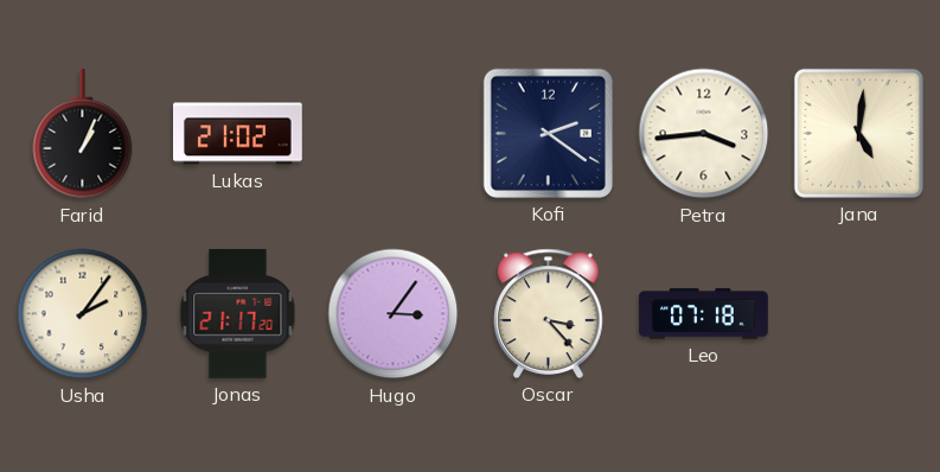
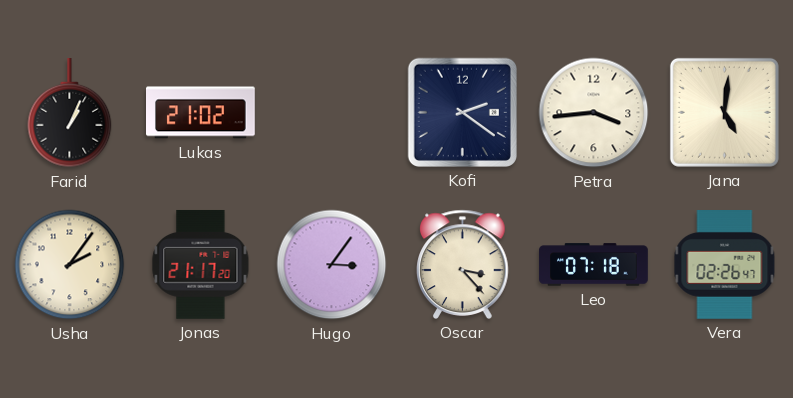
Vera: none -> 02:26 (725, 265)
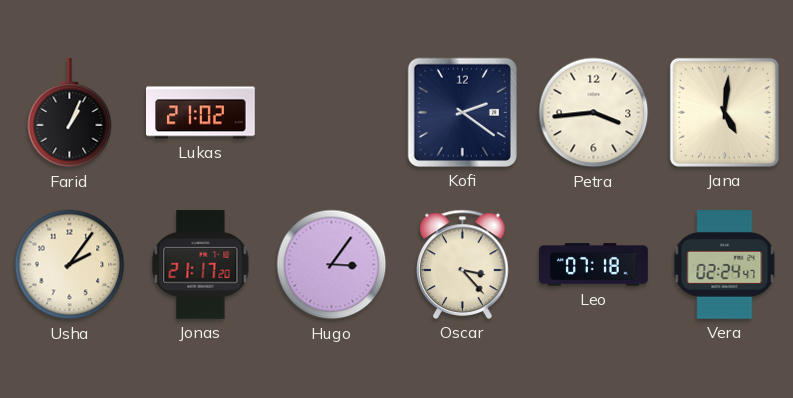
Vera: 02:26 -> 02:24 (725, 265)
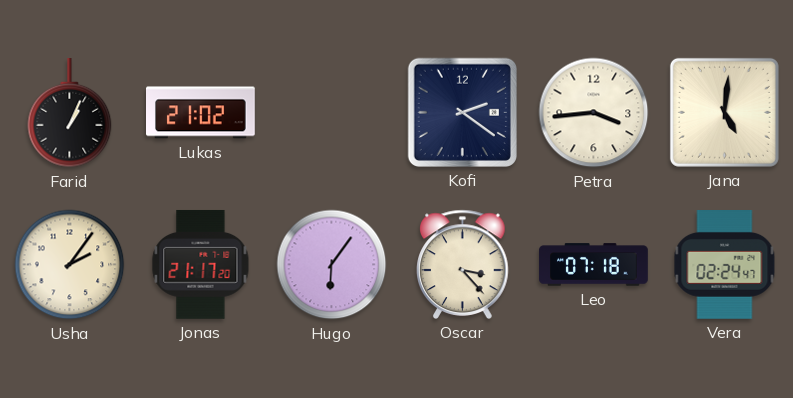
Hugo: 3:06 -> 6:06 (332, 265)
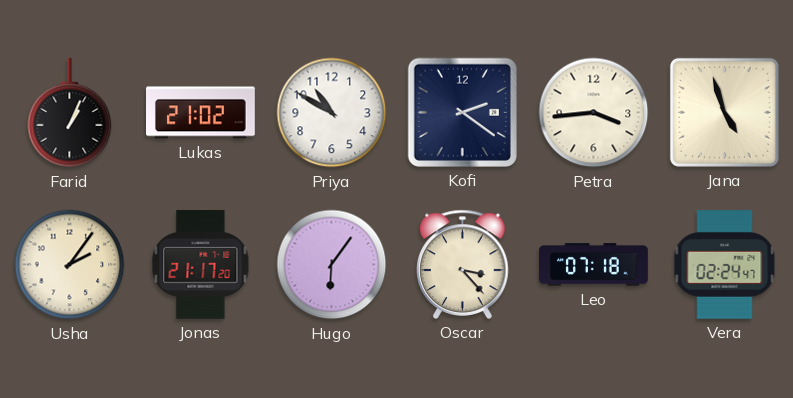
Priya: none -> 10:50 (332, 113)
Jana: 5:01 -> 4:57 (724, 112)
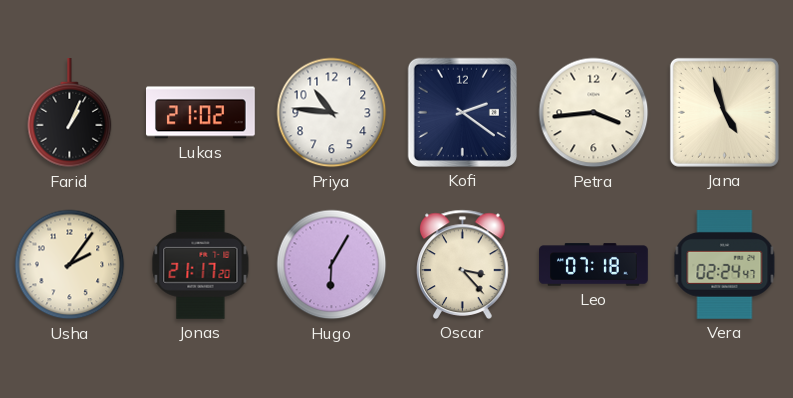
Priya: 10:50 -> 10:46 (332, 113)
Hugo: 6:06 -> 6:05 (332, 265)
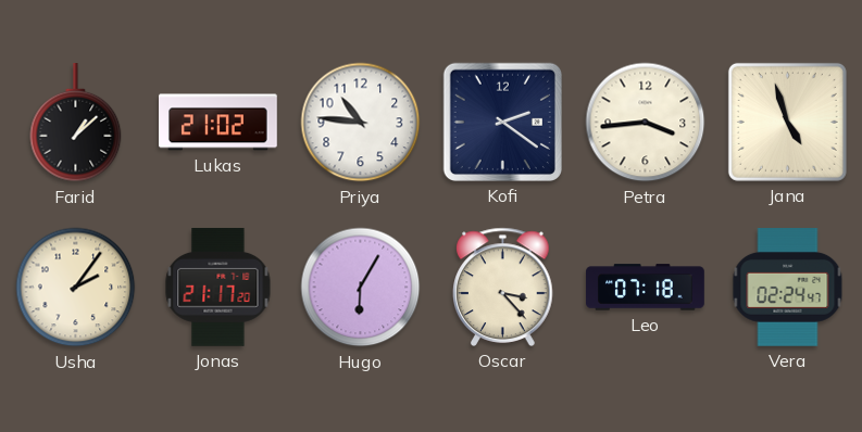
Farid: 1:04 -> 1:08 (76, 124)
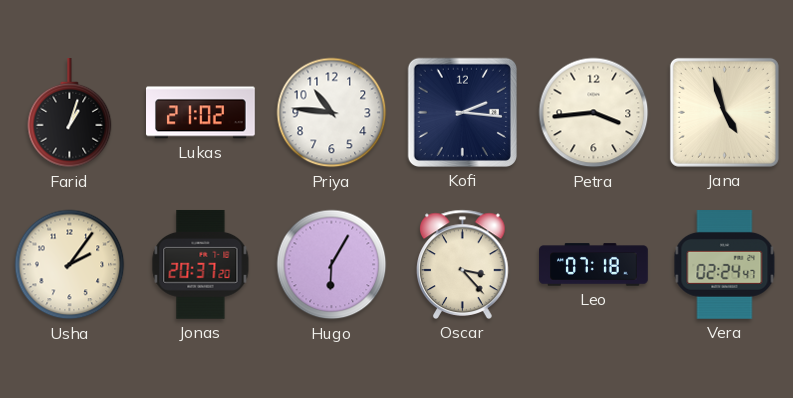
Farid: 1:08 -> 1:03 (70, 114)
Kofi: 2:21 -> 2:16 (462, 112)
Jonas: 21:17 -> 20:37 (201, 264)
